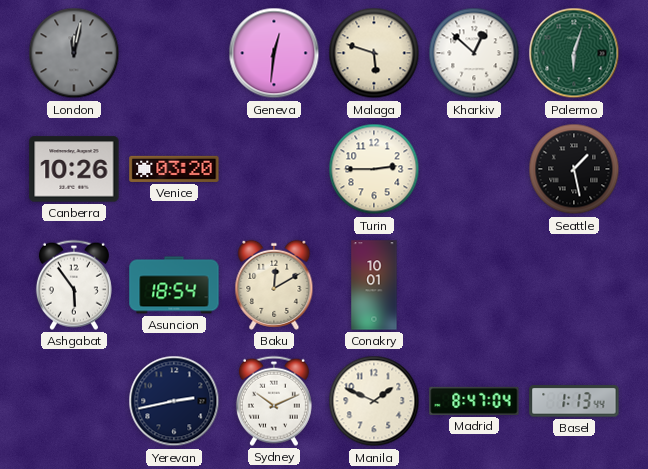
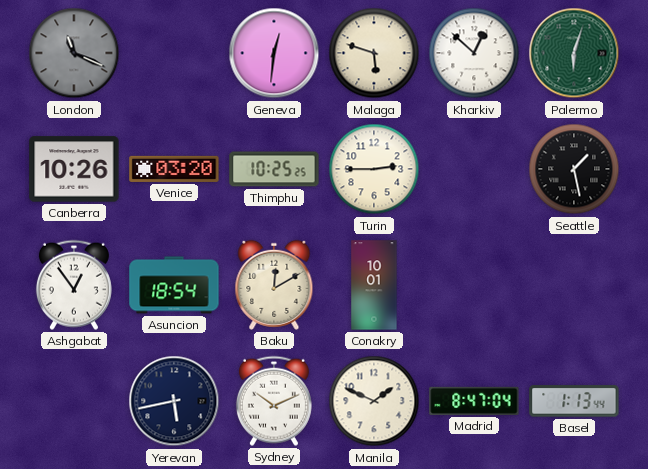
London: 12:02 -> 11:19 (74, 53)
Thimphu: none -> 10:25 (274, 169)
Ashgabat: 5:54 -> 12:54 (74, 285)
Yerevan: 2:43 -> 5:43 (174, 401)
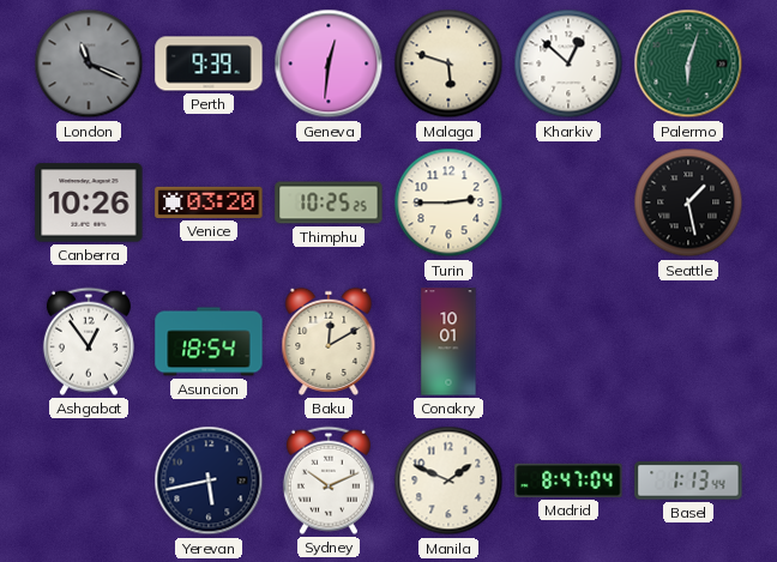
Perth: none -> 9:39 (209, 64)
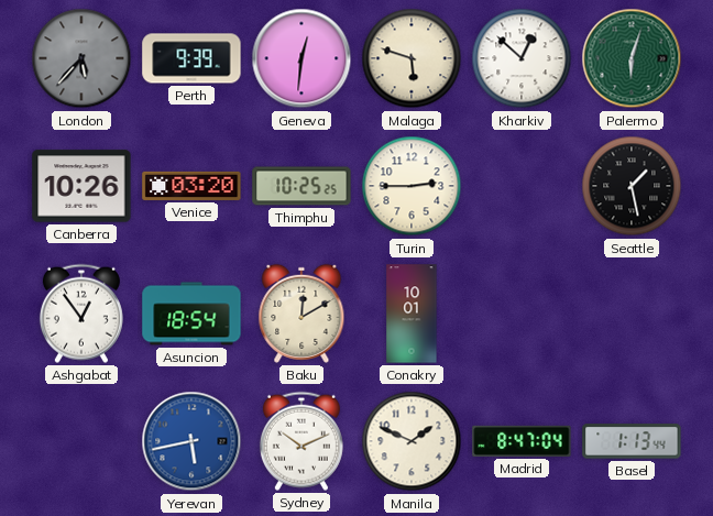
London: 11:19 -> 5:37 (81, 58)
Yerevan dial: navy -> blue (191, 441)
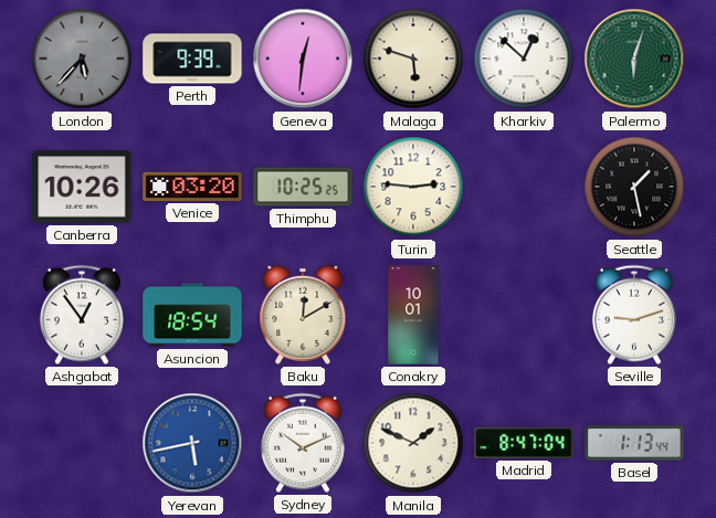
Turin: 2:45 -> 2:46 (413, 187)
Seville: none -> 9:12 (634, 315)
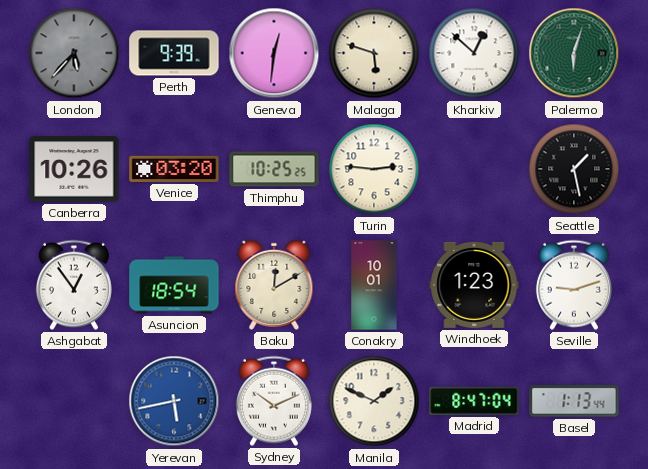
Windhoek: none -> 1:23 (474, 285)
